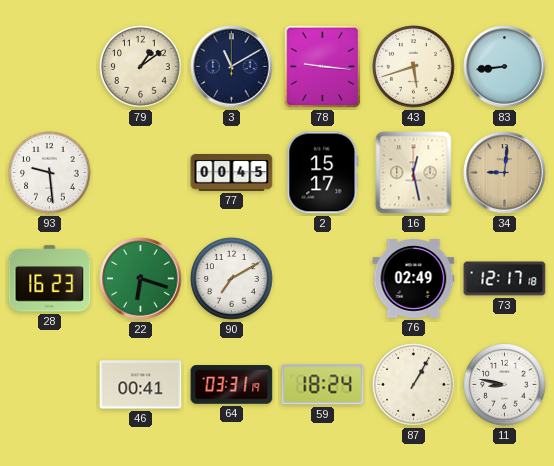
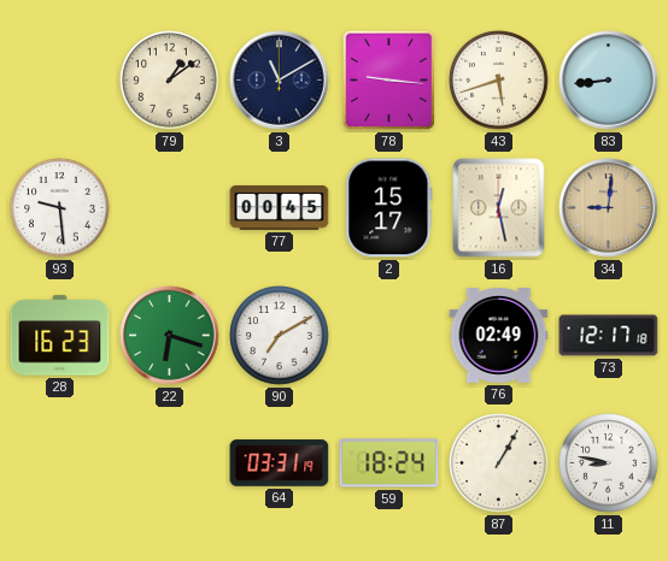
46: 00:41 -> none (141, 385)
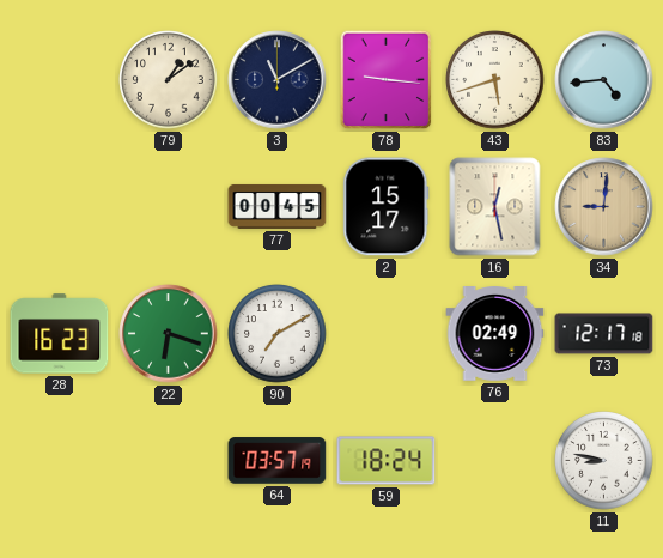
83: 8:44 -> 4:44 (604, 80)
93: 9:29 -> none (60, 208)
64: 03:31 -> 03:57 (278, 461)
87: 1:05 -> none (499, 463)
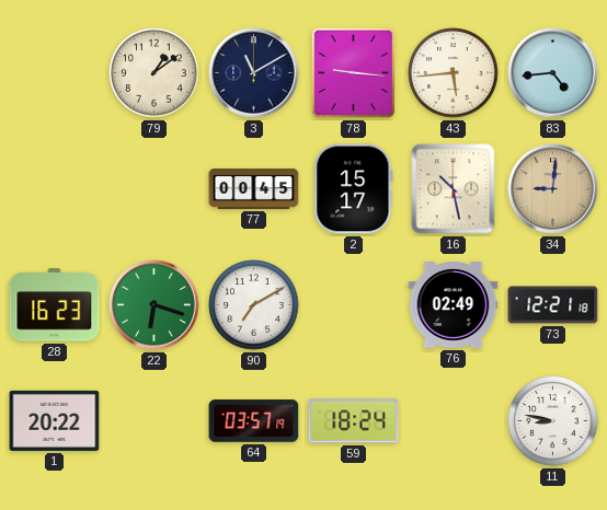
43: 5:42 -> 5:44 (454, 73)
16: 12:28 -> 10:28 (454, 189)
73: 12:17 -> 12:21 (553, 305)
1: none -> 20:22 (55, 420)
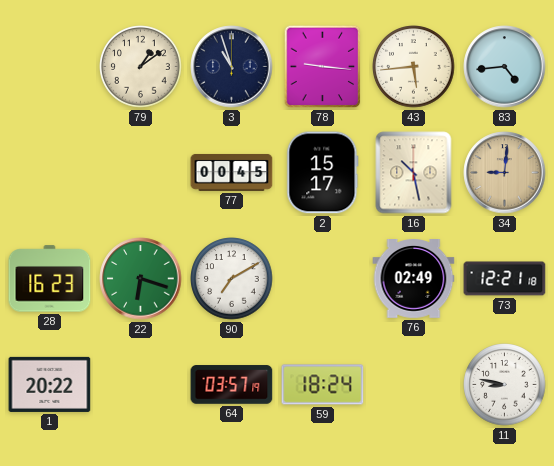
3: 11:10 -> 10:57 (232, 67)
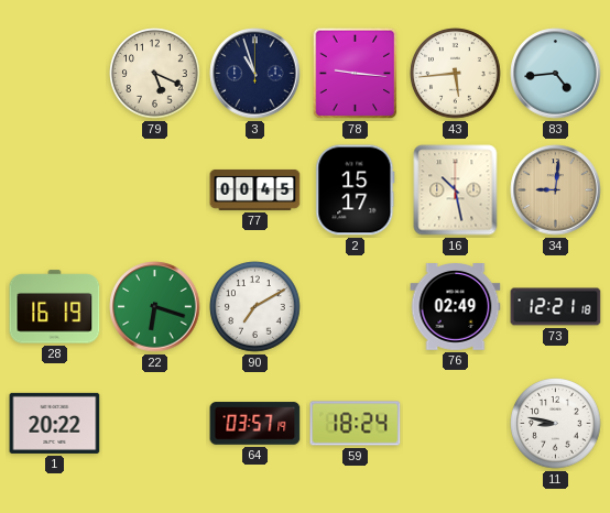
79: 1:09 -> 5:19 (155, 74)
28: 16:23 -> 16:19 (55, 307)
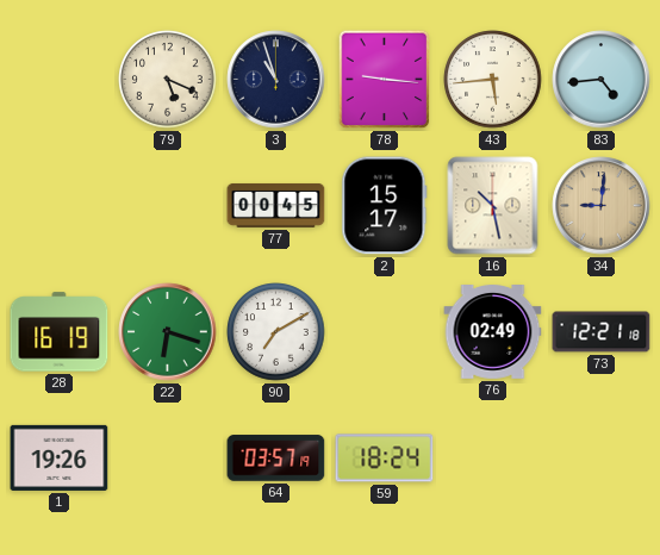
1: 20:22 -> 19:26 (60, 457)
11: 8:47 -> none (556, 424)
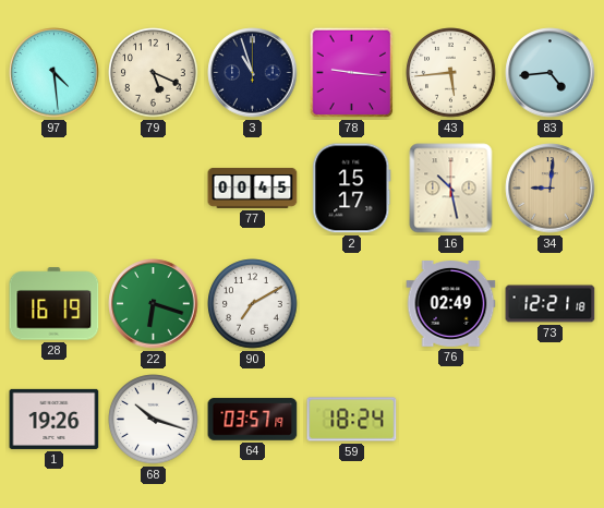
97: none -> 4:29 (55, 73)
68: none -> 10:18 (154, 420)
